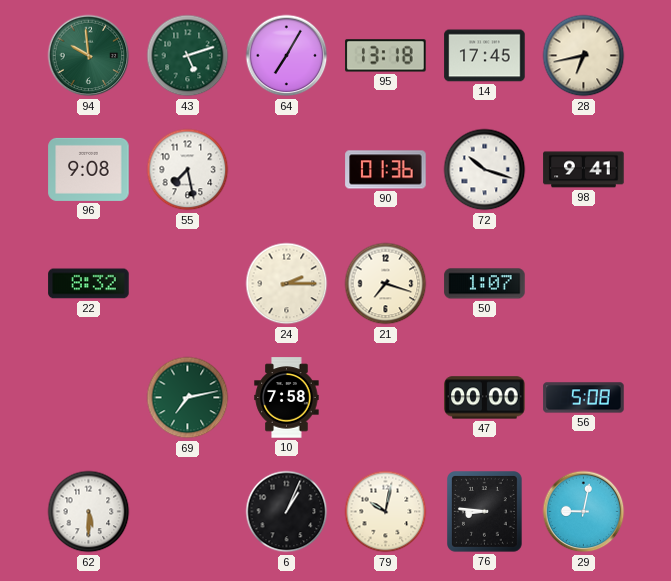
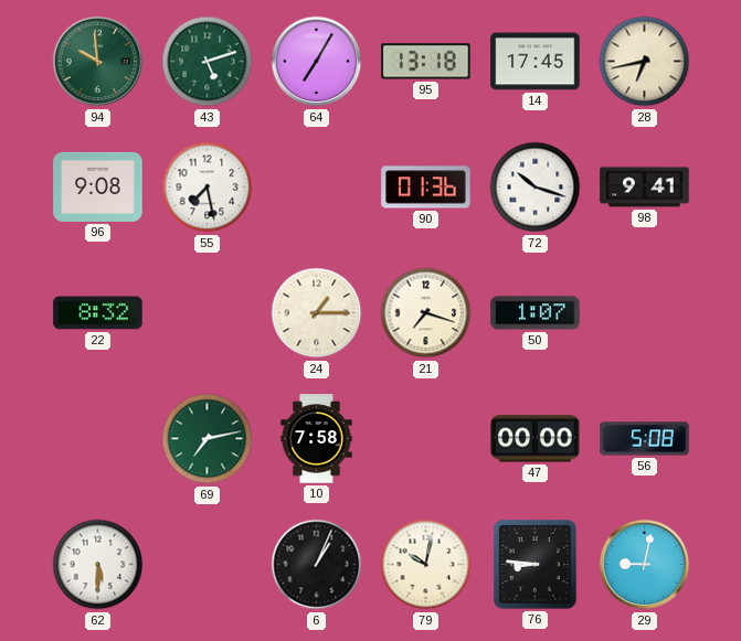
24: 2:15 -> 1:15 (317, 313)
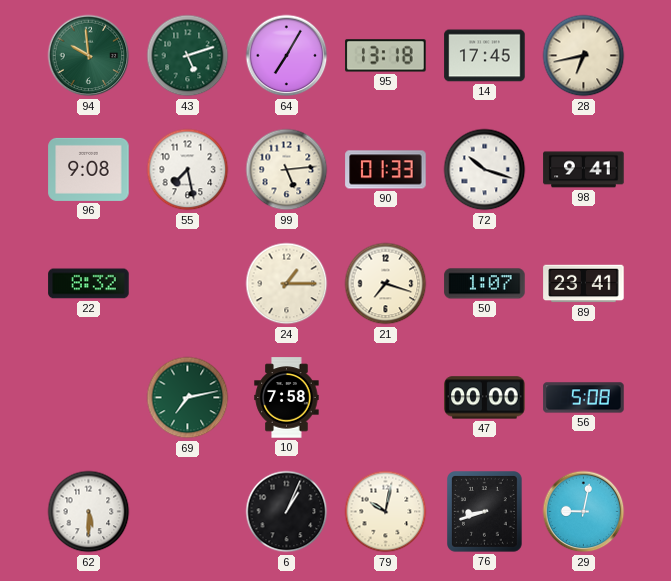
99: none -> 5:14 (287, 170)
90: 01:36 -> 01:33 (386, 170)
89: none -> 23:41 (584, 284)
76: 8:46 -> 8:42 (485, 512)
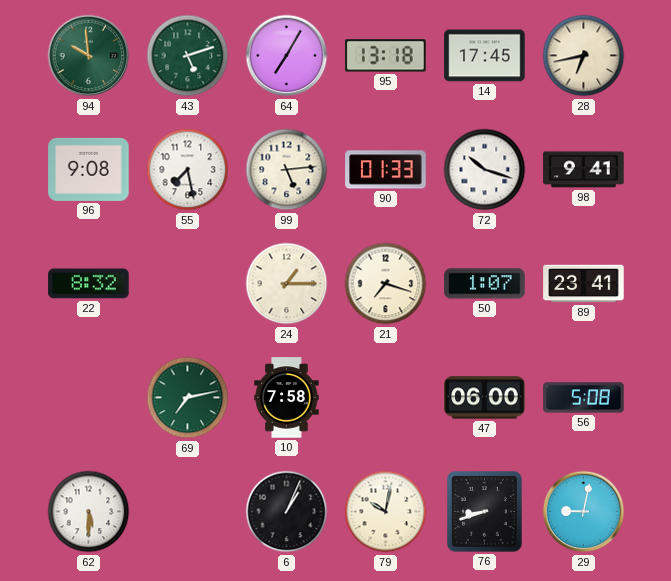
47: 00:00 -> 06:00 (485, 398)
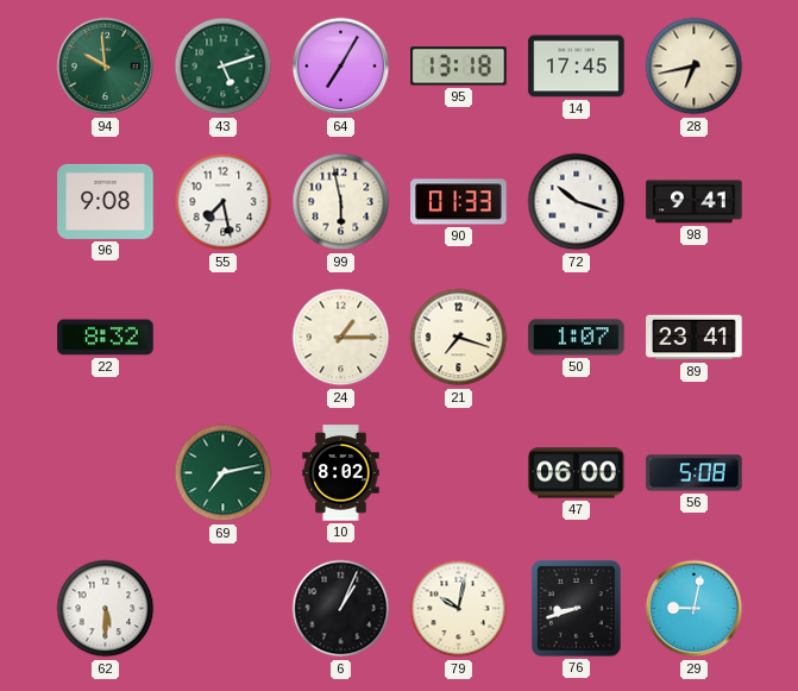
99: 5:14 -> 5:58 (341, 202)
10: 7:58 -> 8:02 (341, 473)
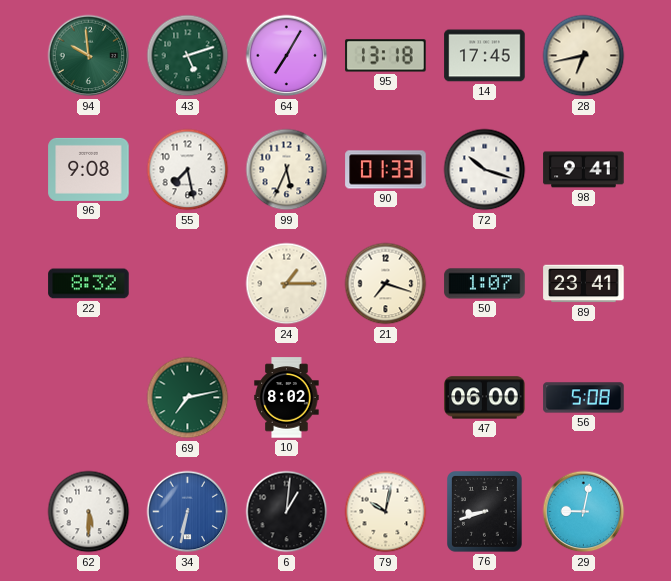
99: 5:58 -> 5:34 (287, 170)
34: none -> 6:32 (188, 512)
6: 1:04 -> 1:01 (287, 512)
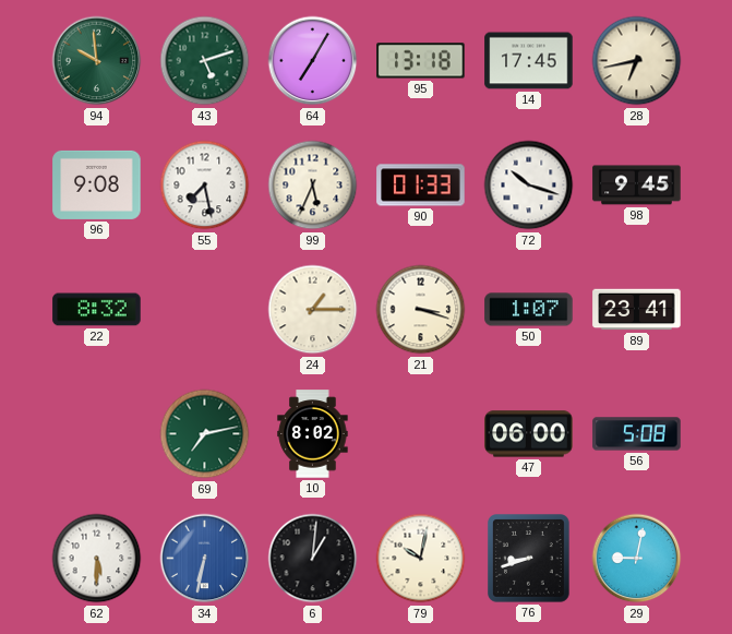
98: 9:41 -> 9:45 (637, 186)
21: 7:18 -> 3:18 (421, 310)
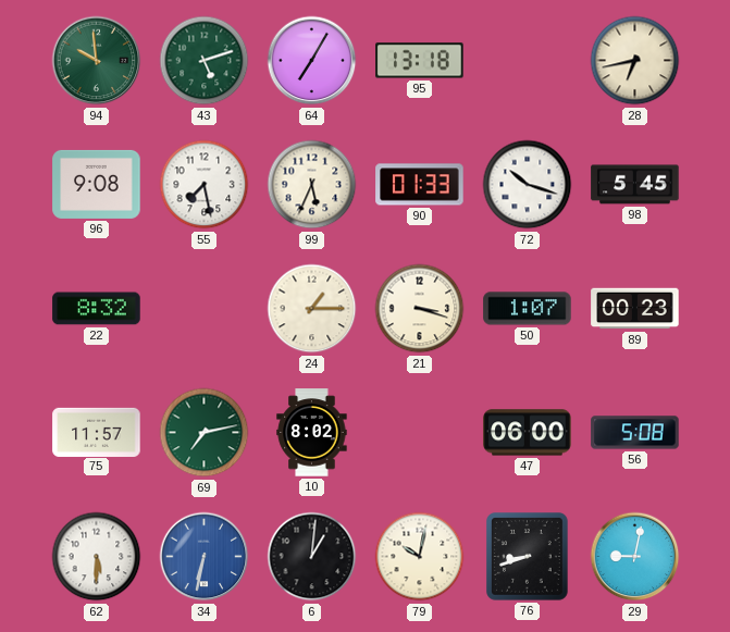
14: 17:45 -> none (529, 61)
98: 9:45 -> 5:45 (635, 185)
89: 23:41 -> 00:23 (635, 309)
75: none -> 11:57 (97, 432)
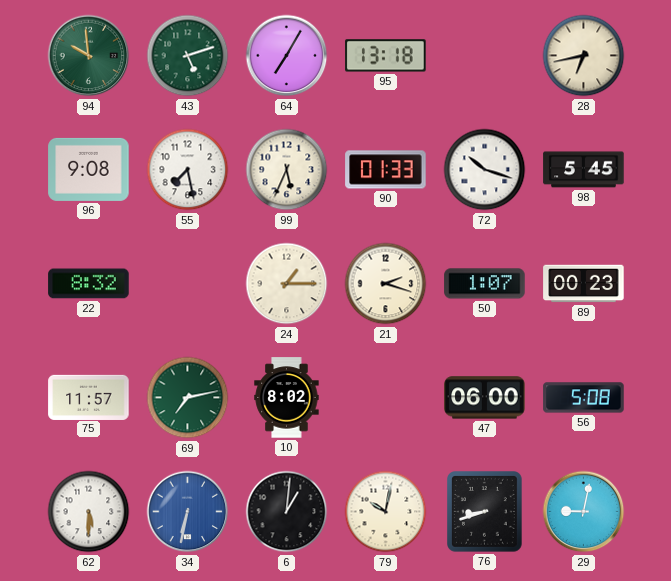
21: 3:18 -> 2:18 (386, 284)
